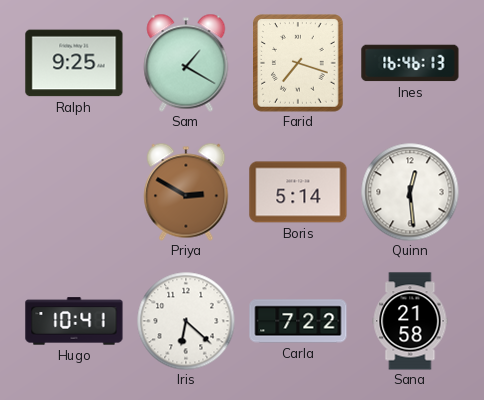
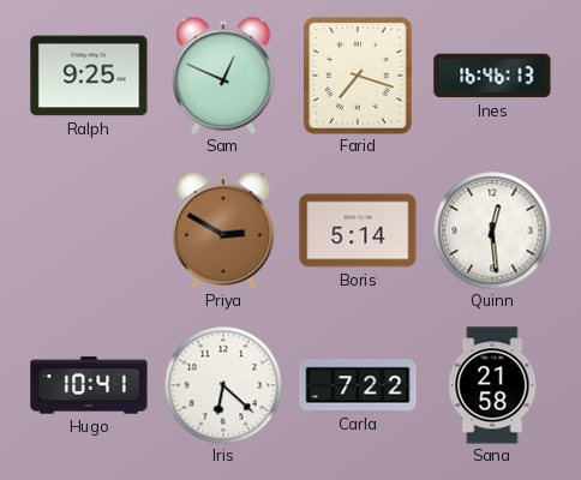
Sam: 1:20 -> 12:49 (223, 76)
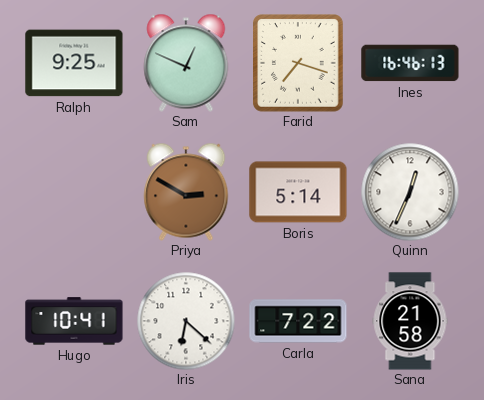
Quinn: 12:29 -> 12:34 (410, 192)
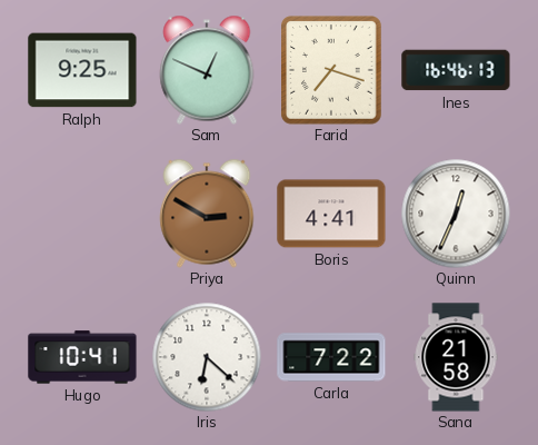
Boris: 5:14 -> 4:41 (331, 214)
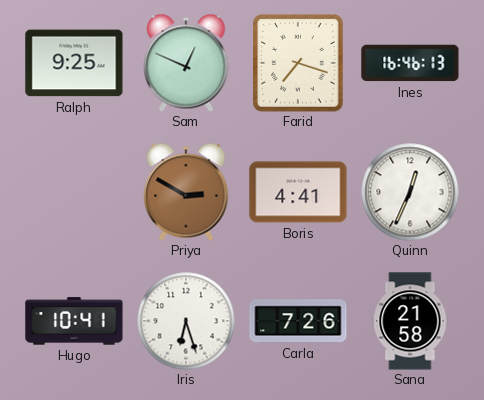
Iris: 6:22 -> 6:27 (186, 321)
Carla: 7:22 -> 7:26 (298, 321)
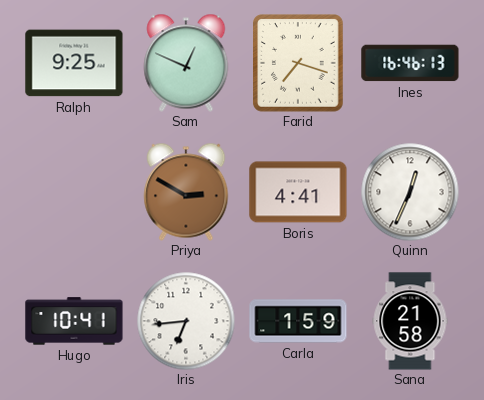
Iris: 6:27 -> 6:44 (186, 321)
Carla: 7:26 -> 1:59 (298, 321)
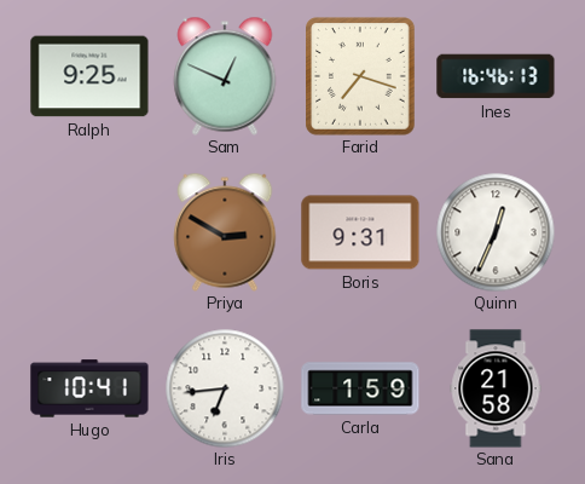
Boris: 4:41 -> 9:31 (360, 232)
